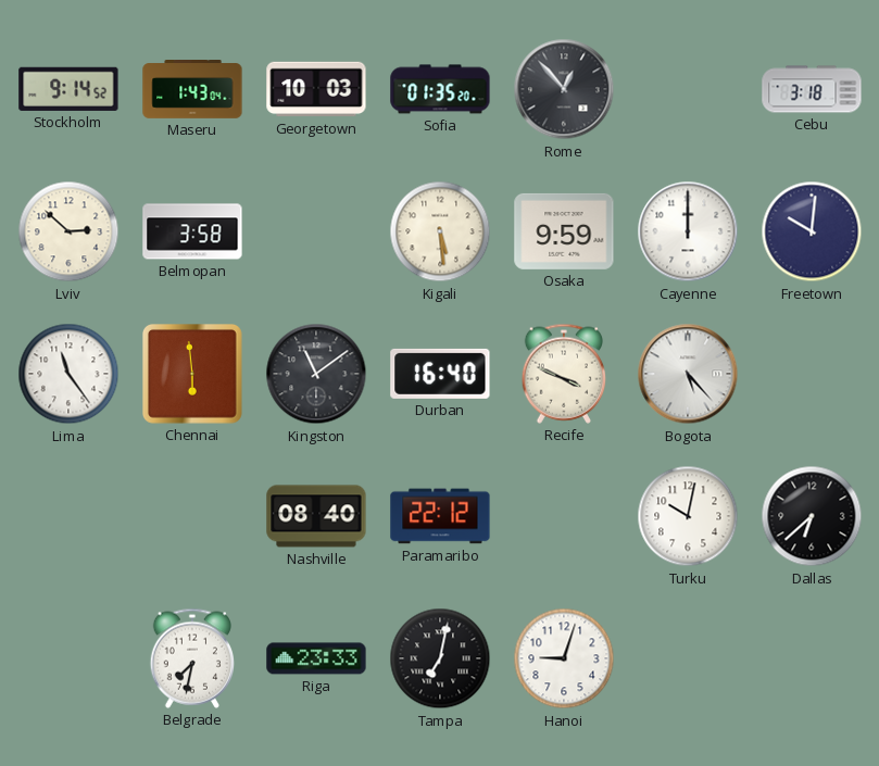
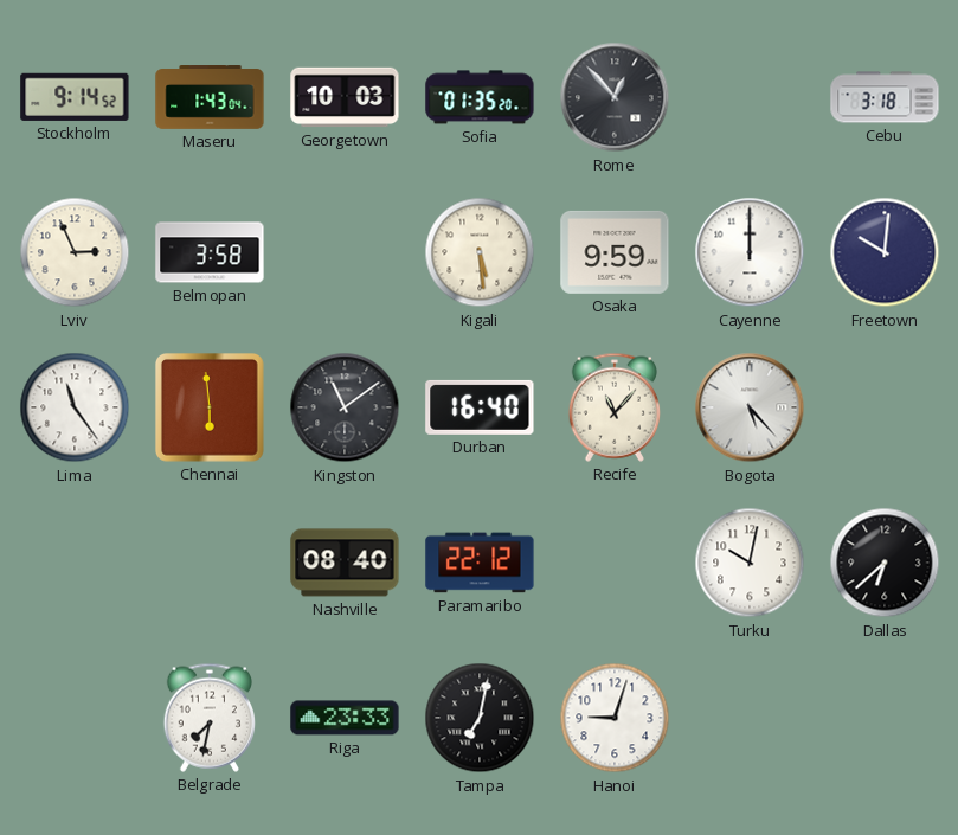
Lviv: 2:52 -> 2:56 (75, 252)
Recife: 3:49 -> 11:07 (613, 407)
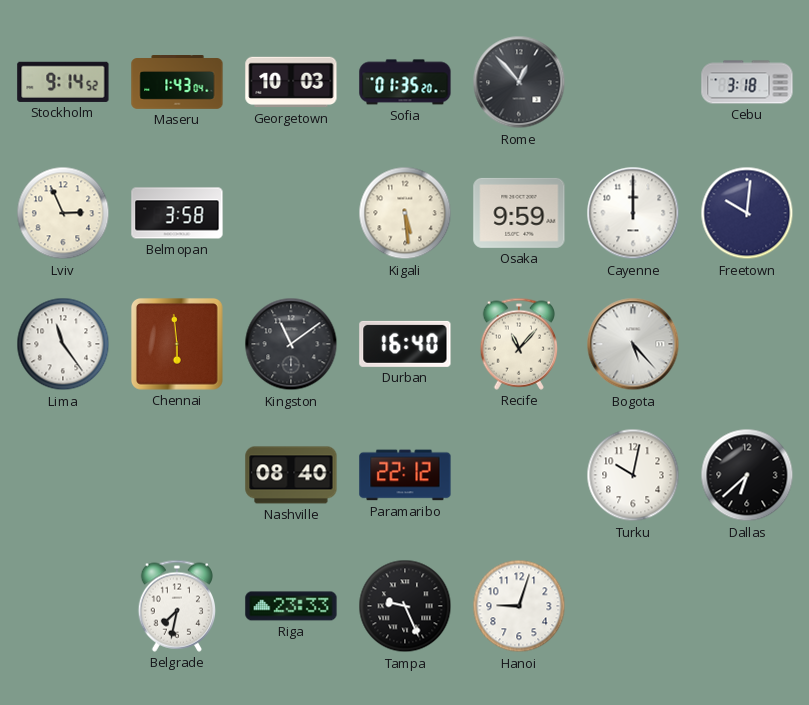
Tampa: 7:02 -> 9:26 (405, 606)
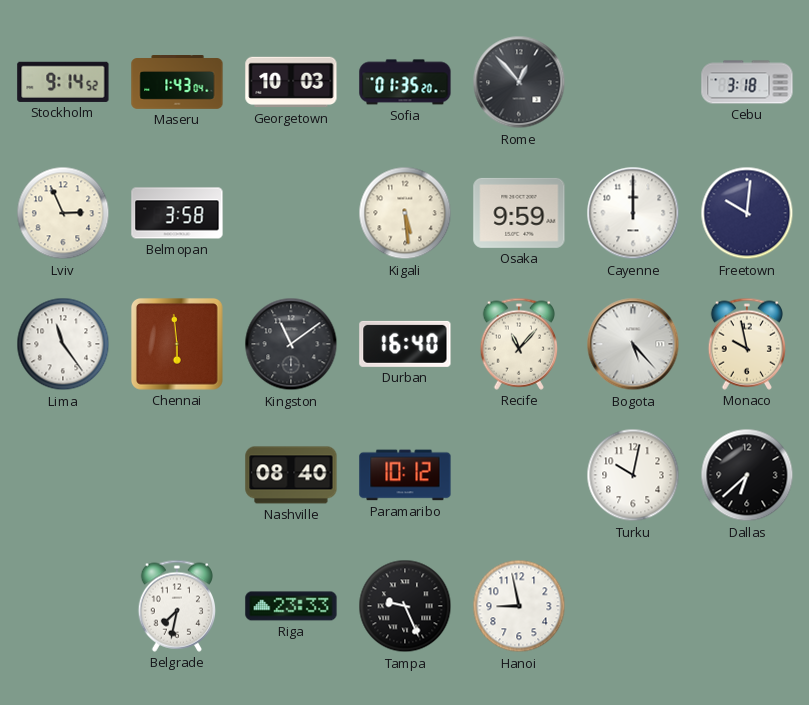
Monaco: none -> 9:58 (746, 344)
Paramaribo: 22:12 -> 10:12 (405, 475)
Hanoi: 9:03 -> 8:58 (519, 606)
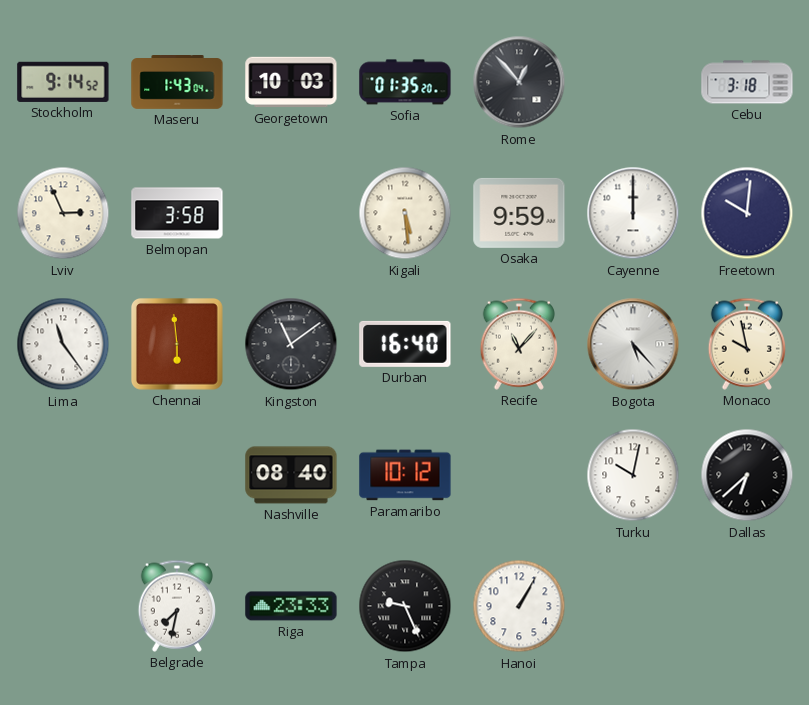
Hanoi: 8:58 -> 1:05 (519, 606)
